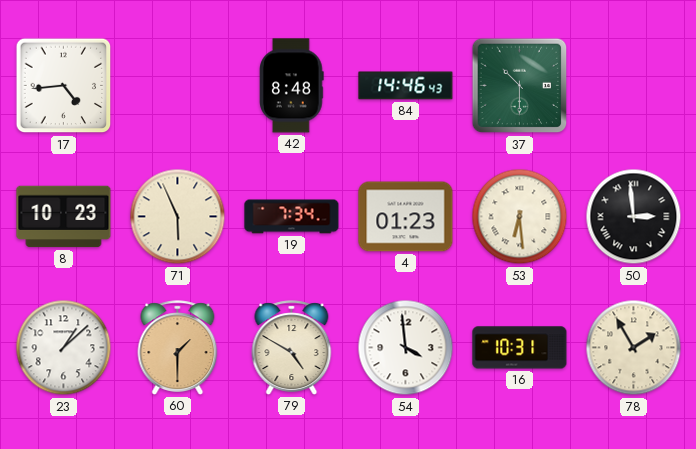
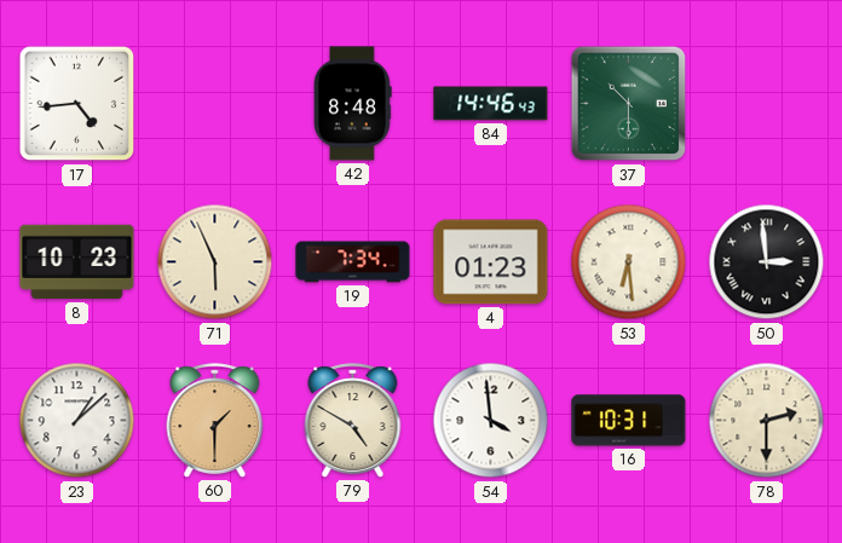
78: 1:55 -> 2:30 (767, 421)
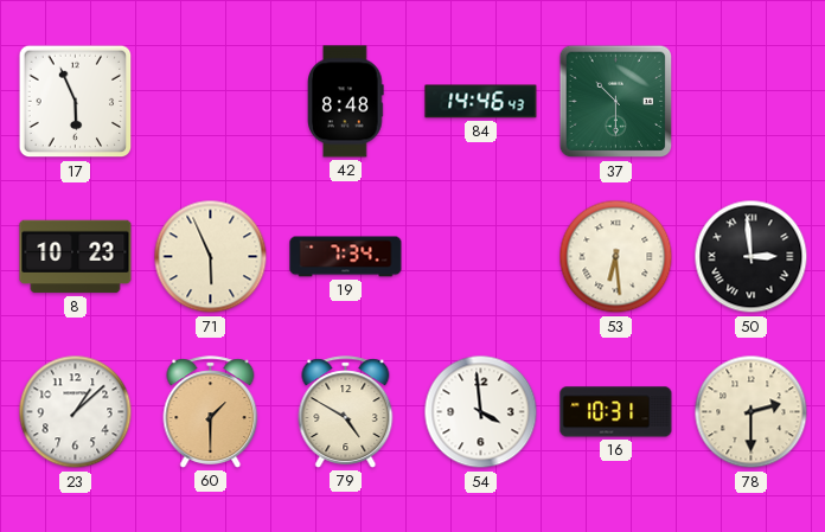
17: 4:44 -> 5:56 (76, 102)
4: 01:23 -> none (491, 262)
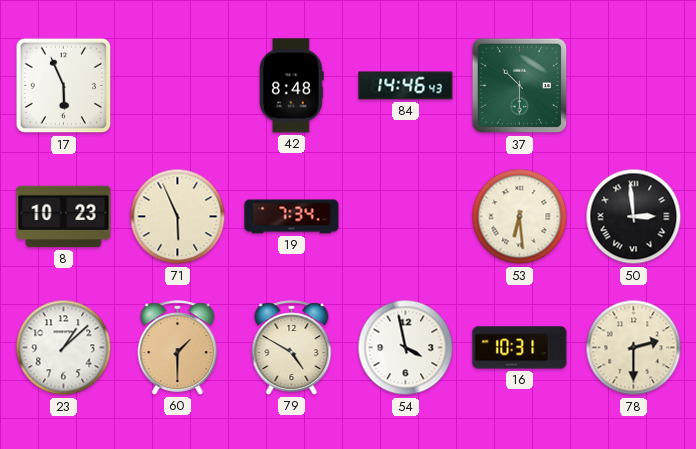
54: 3:59 -> 3:58 (406, 348)
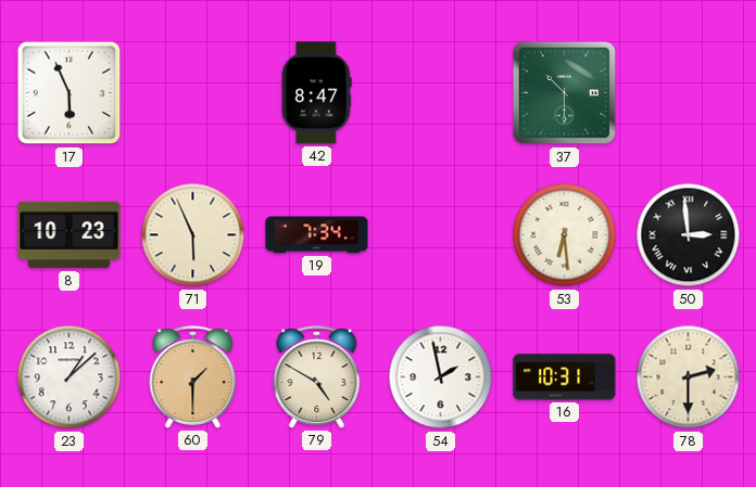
42: 8:48 -> 8:47 (317, 93)
84: 14:46 -> none (406, 86)
54: 3:58 -> 1:58 (441, 377)
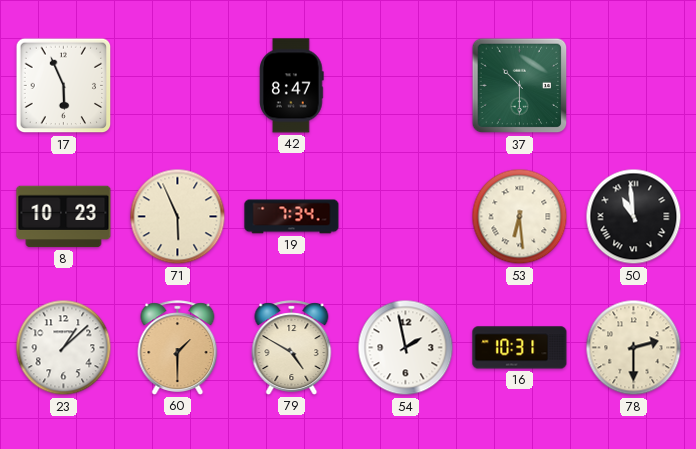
50: 2:59 -> 10:59 (634, 217)
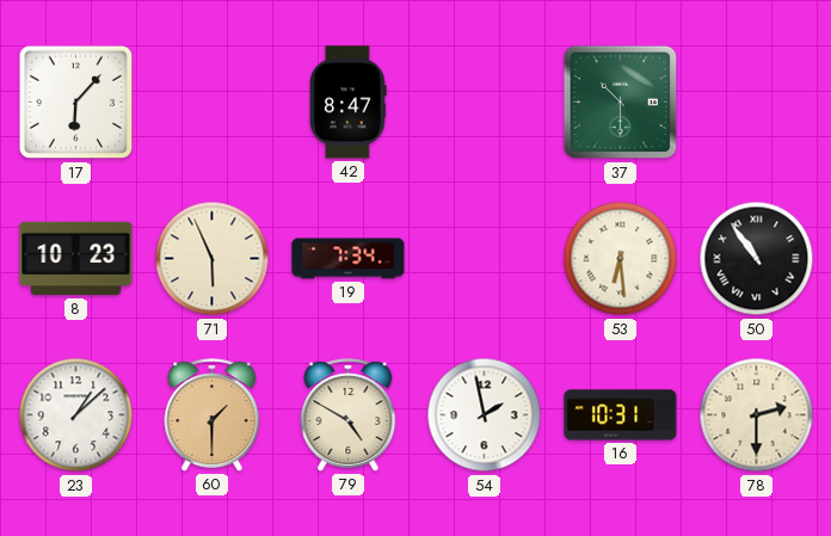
17: 5:56 -> 6:07 (76, 103)
50: 10:59 -> 10:54 (757, 259)
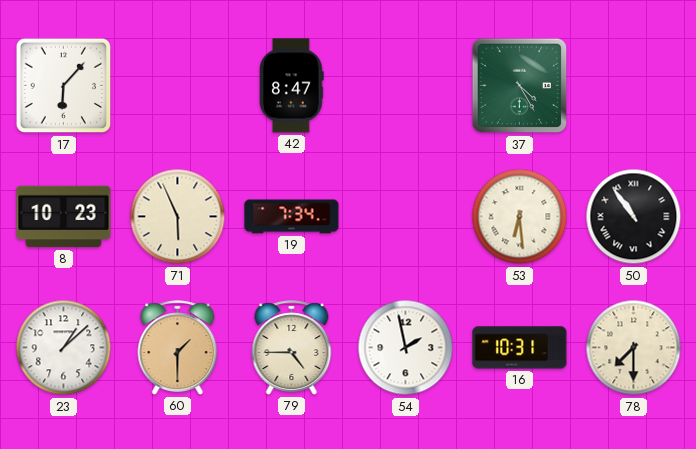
37: 10:30 -> 4:25 (520, 86)
79: 4:50 -> 4:45 (292, 348)
78: 2:30 -> 7:30 (634, 348)
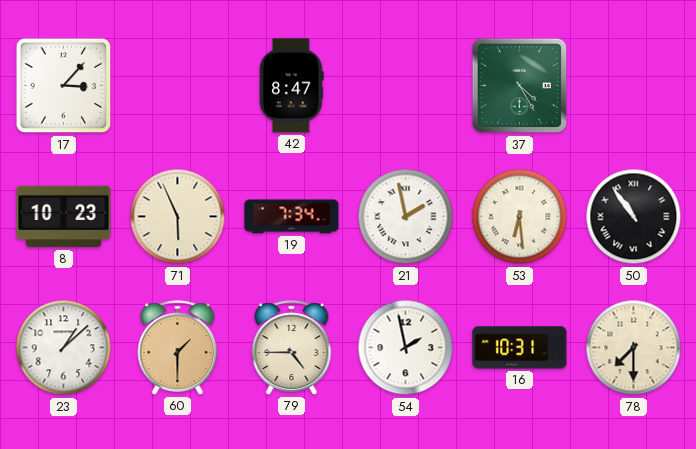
17: 6:07 -> 3:07 (64, 86)
21: none -> 1:58 (406, 217)
